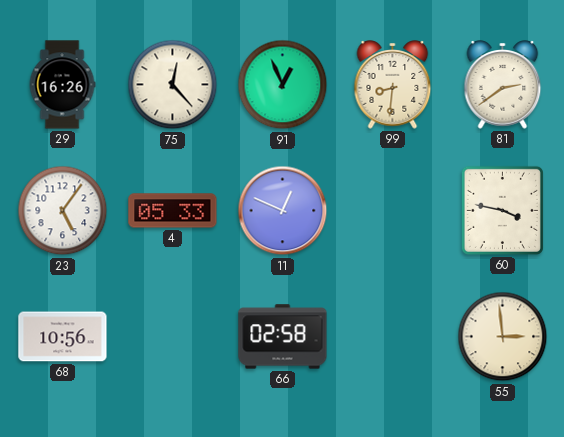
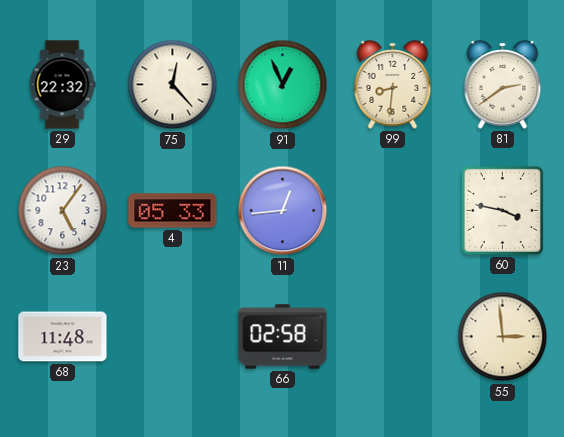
29: 16:26 -> 22:32 (62, 85)
11: 12:49 -> 12:44 (283, 211)
68: 10:56 -> 11:48 (63, 337)
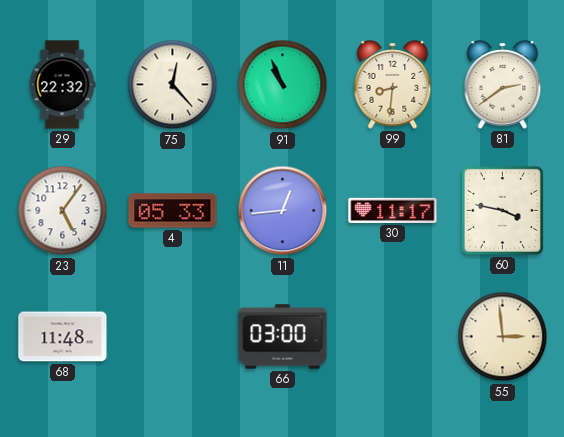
91: 12:56 -> 10:56 (283, 85)
30: none -> 11:17 (393, 210)
66: 02:58 -> 03:00 (283, 337)
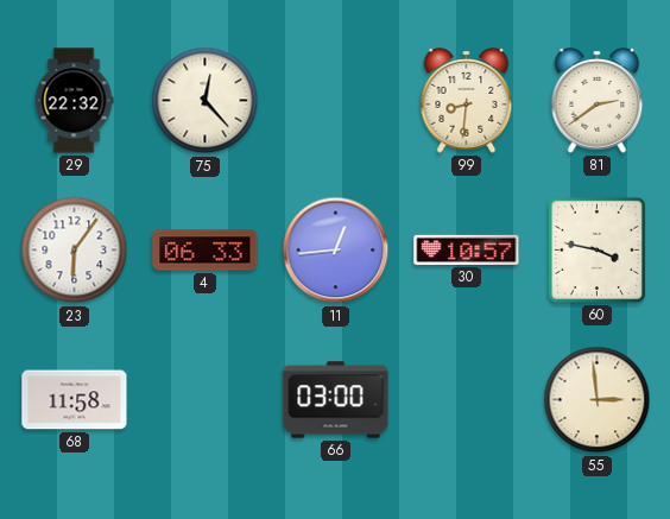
91: 10:56 -> none (283, 85)
23: 5:06 -> 6:06 (75, 251)
4: 05:33 -> 06:33 (206, 251)
30: 11:17 -> 10:57 (467, 249)
68: 11:48 -> 11:58 (75, 400)
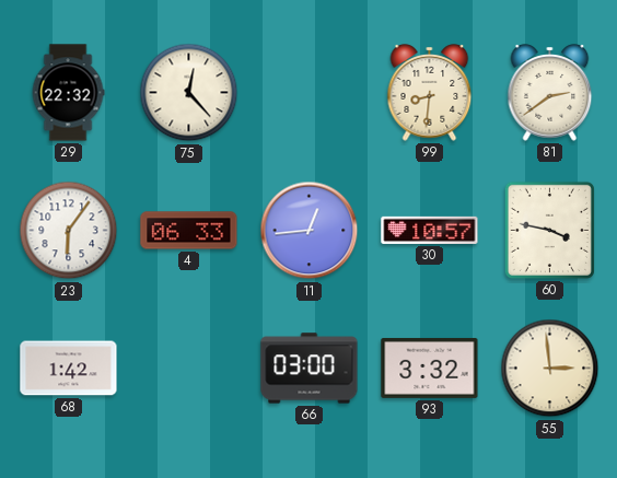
68: 11:58 -> 1:42 (69, 369)
93: none -> 3:32 (430, 368)
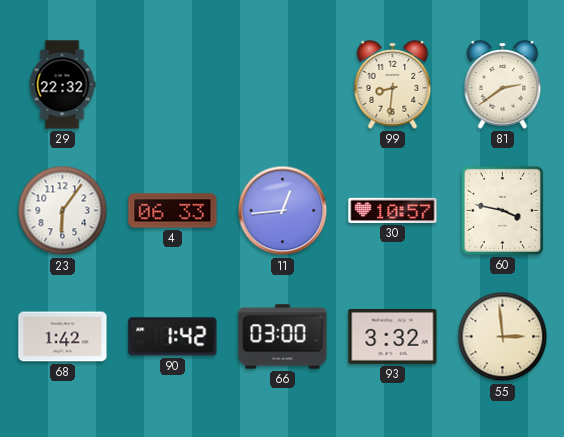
75: 12:23 -> none (189, 93)
90: none -> 1:42 (173, 337)
